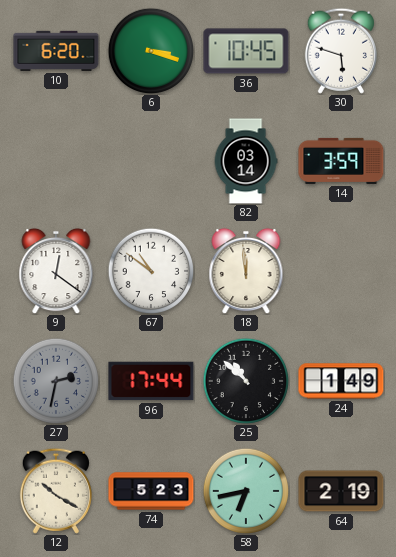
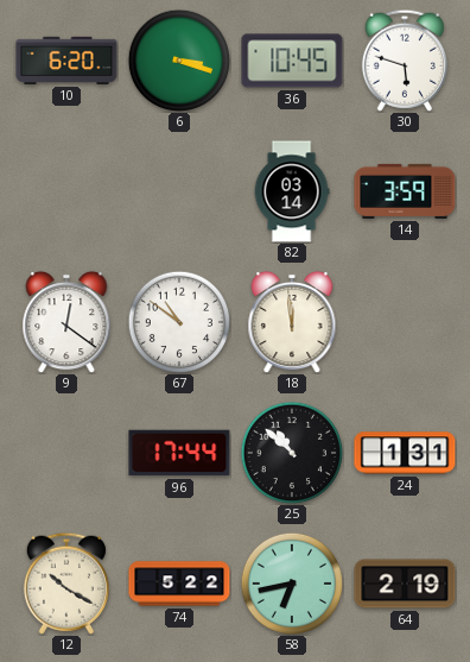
27: 2:32 -> none (56, 381)
24: 1:49 -> 1:31 (405, 453)
74: 5:23 -> 5:22 (179, 584)
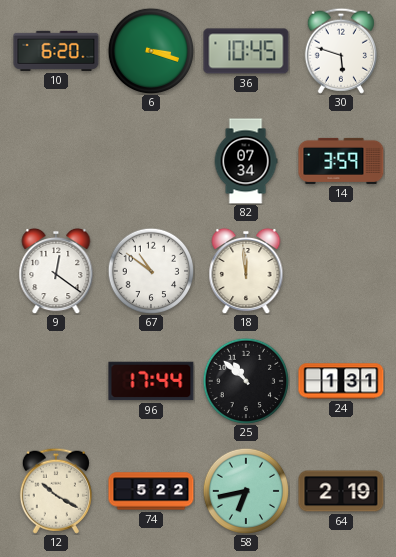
82: 03:14 -> 07:34 (246, 161)
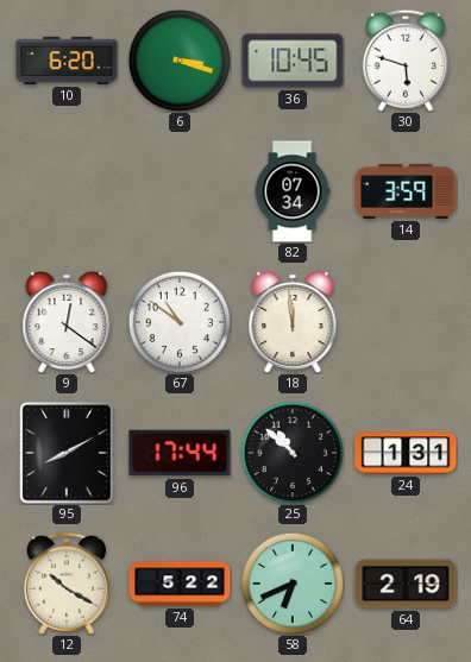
95: none -> 8:10 (67, 453)
58: 6:43 -> 6:41 (293, 584)
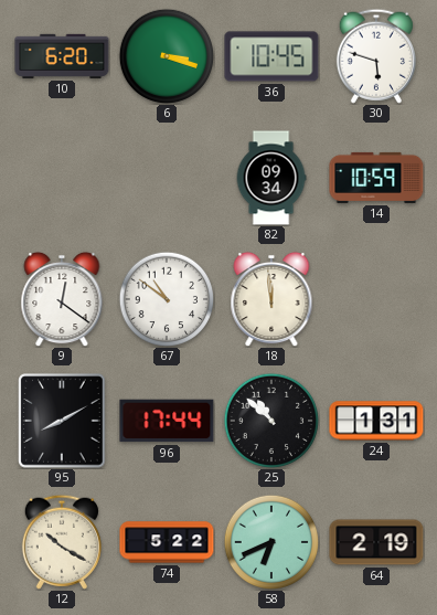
82: 07:34 -> 09:34 (271, 178)
14: 3:59 -> 10:59 (376, 178)
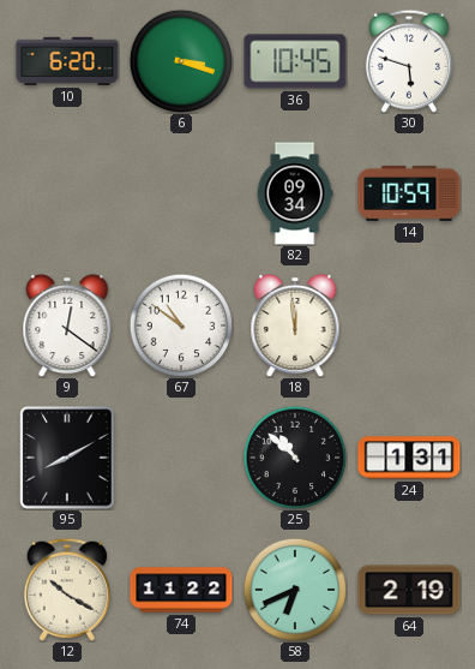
96: 17:44 -> none (167, 421)
74: 5:22 -> 11:22 (181, 590)
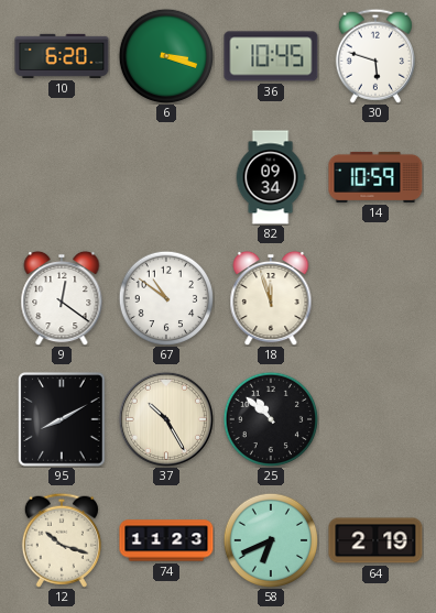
18: 11:59 -> 11:57 (271, 298)
37: none -> 10:25 (166, 419)
24: 1:31 -> none (409, 458)
12: 10:20 -> 10:18 (62, 540)
74: 11:22 -> 11:23 (166, 540)
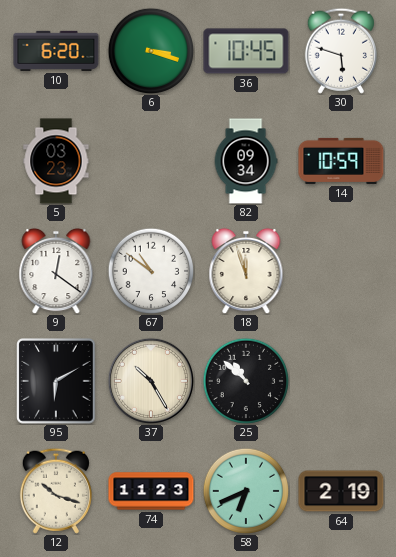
5: none -> 03:23 (56, 161)
95: 8:10 -> 6:10 (56, 381)
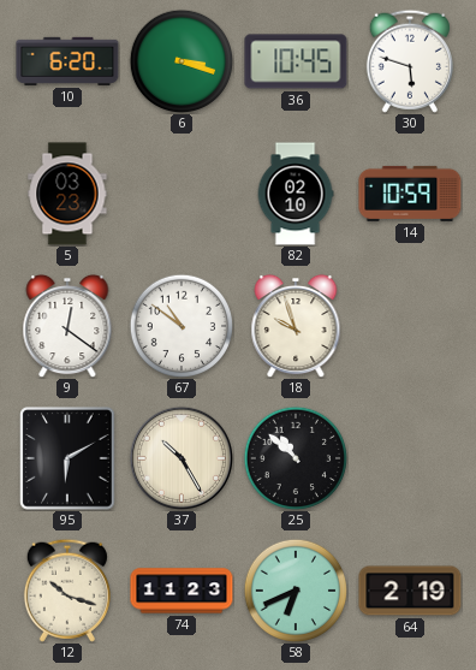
82: 09:34 -> 02:10 (296, 194)
18: 11:57 -> 9:57 (296, 326)
